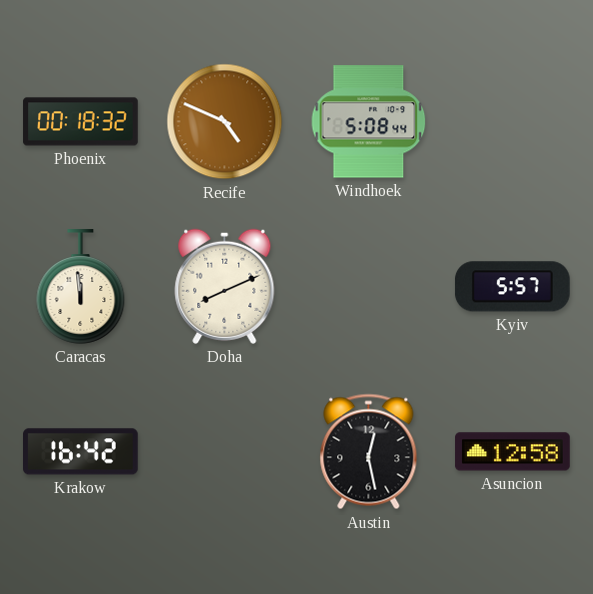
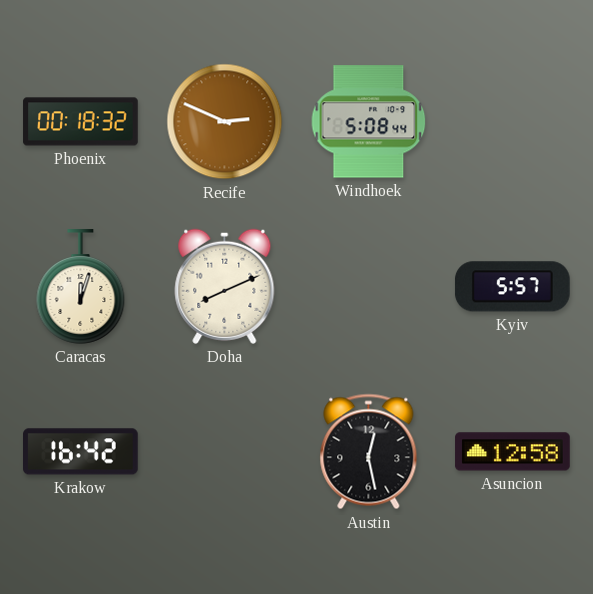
Recife: 4:49 -> 2:49 (225, 122)
Caracas: 11:59 -> 12:03 (81, 287)
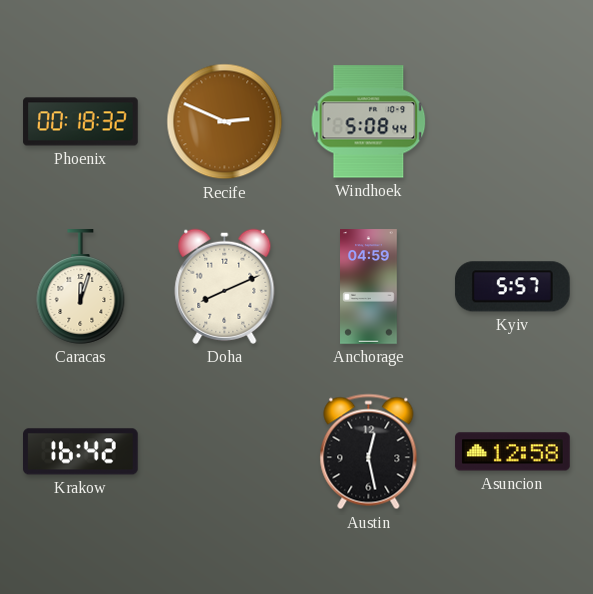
Anchorage: none -> 04:59 (369, 287)
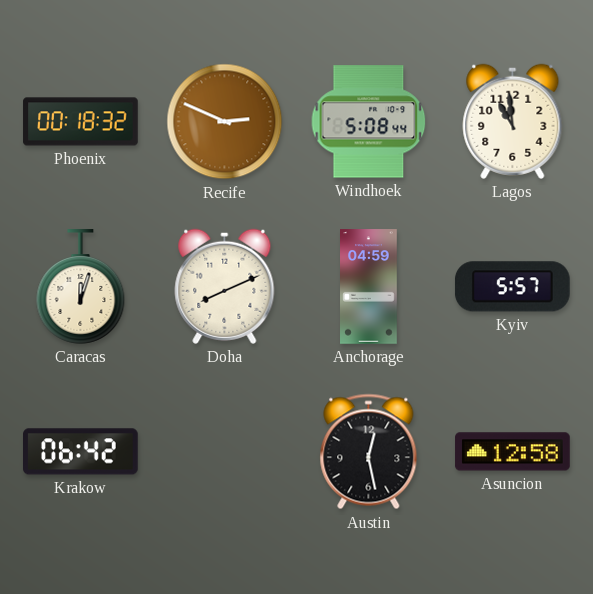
Lagos: none -> 10:59 (513, 121)
Krakow: 16:42 -> 06:42 (81, 452)
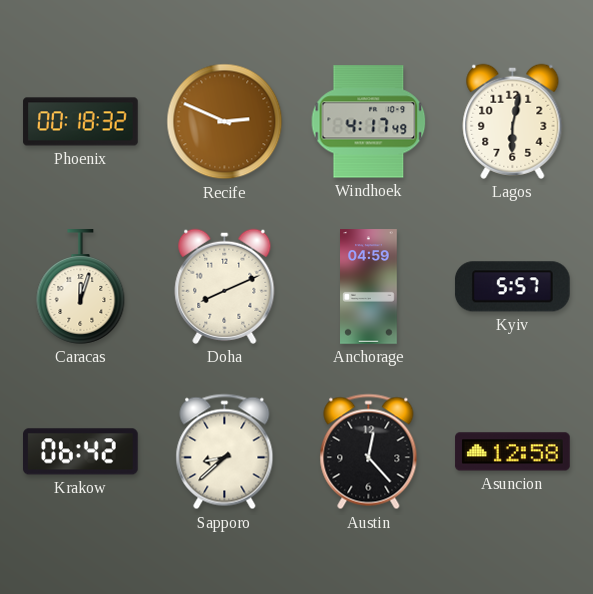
Windhoek: 5:08 -> 4:17 (369, 122)
Lagos: 10:59 -> 6:02 (513, 121)
Sapporo: none -> 8:38 (225, 452)
Austin: 12:28 -> 12:23 (369, 452)
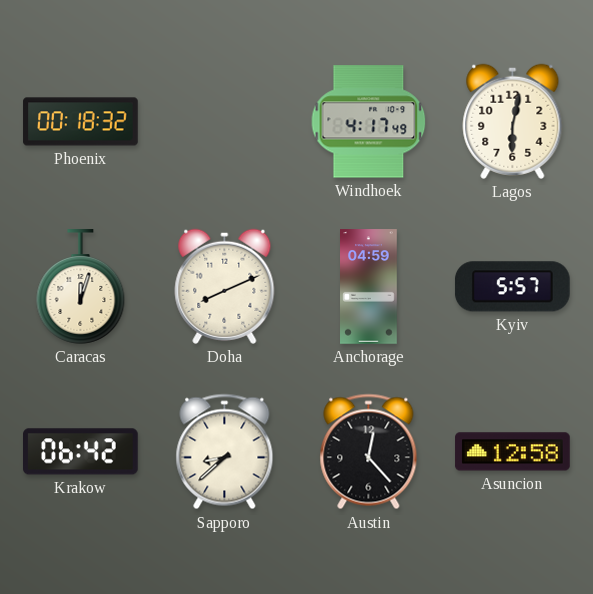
Recife: 2:49 -> none (225, 122)
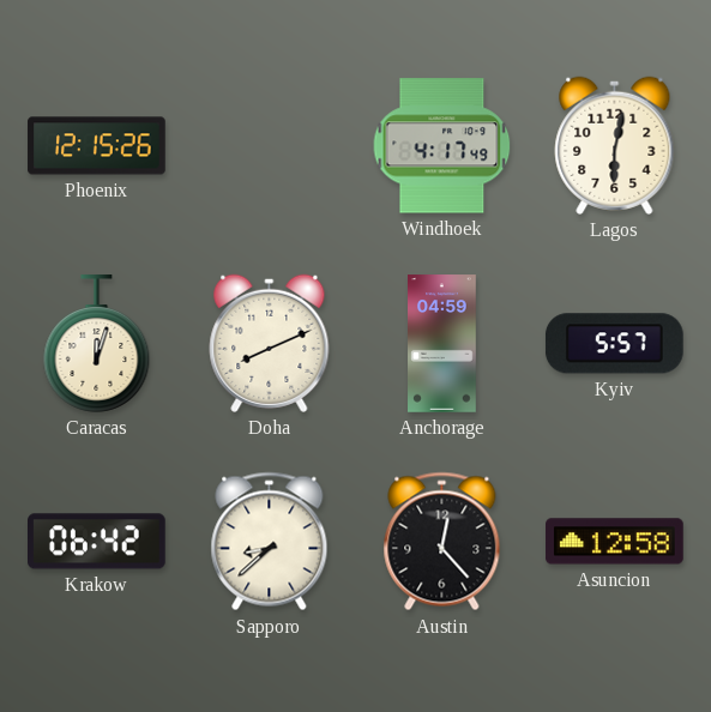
Phoenix: 00:18 -> 12:15 (97, 146)
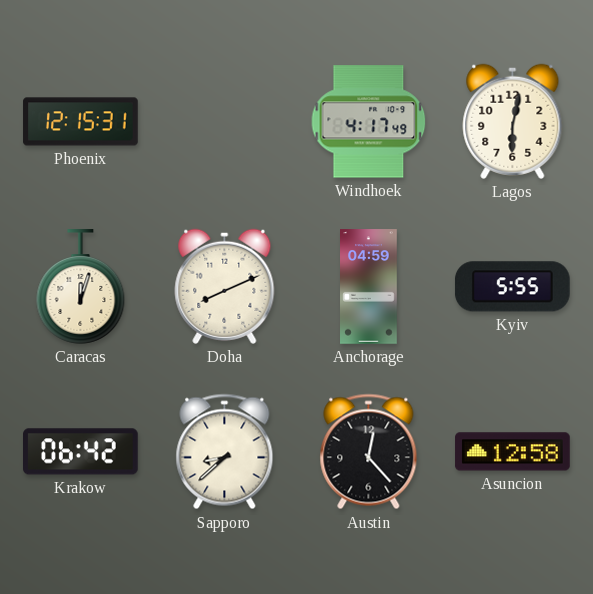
Phoenix: 12:15:26 -> 12:15:31 (81, 122)
Kyiv: 5:57 -> 5:55 (512, 287)
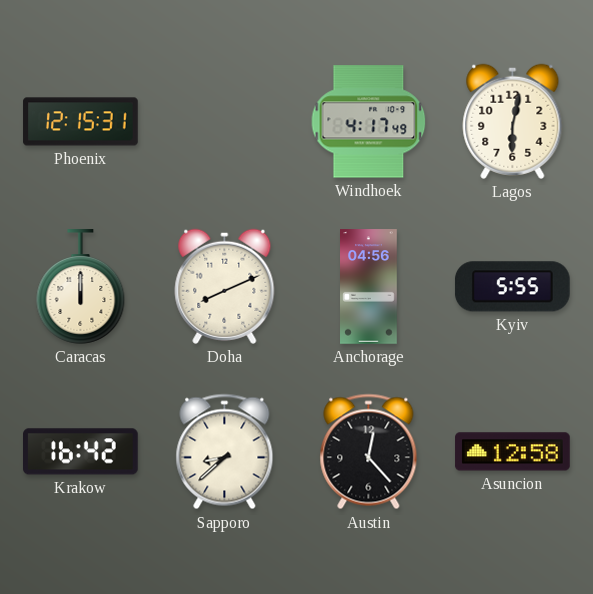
Caracas: 12:03 -> 12:00 (81, 287)
Anchorage: 04:59 -> 04:56 (369, 287)
Krakow: 06:42 -> 16:42 (81, 452)
